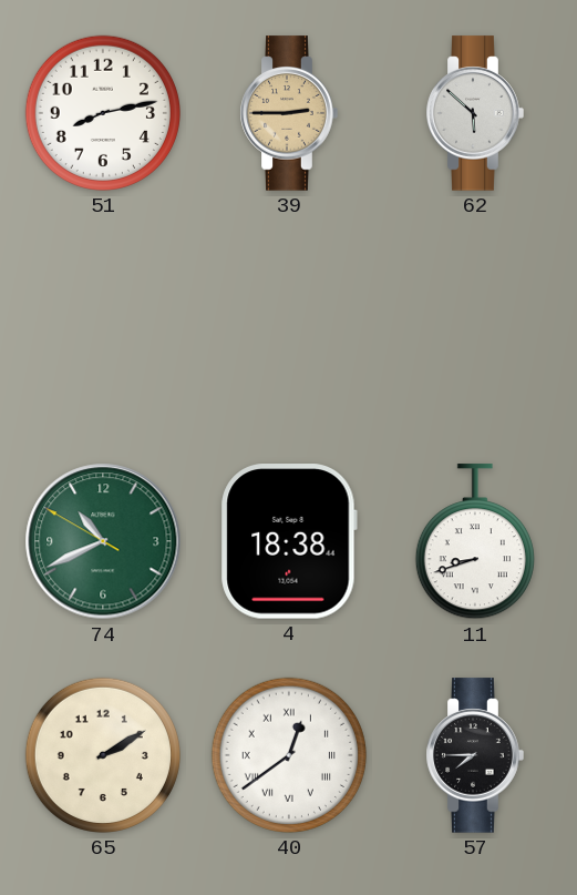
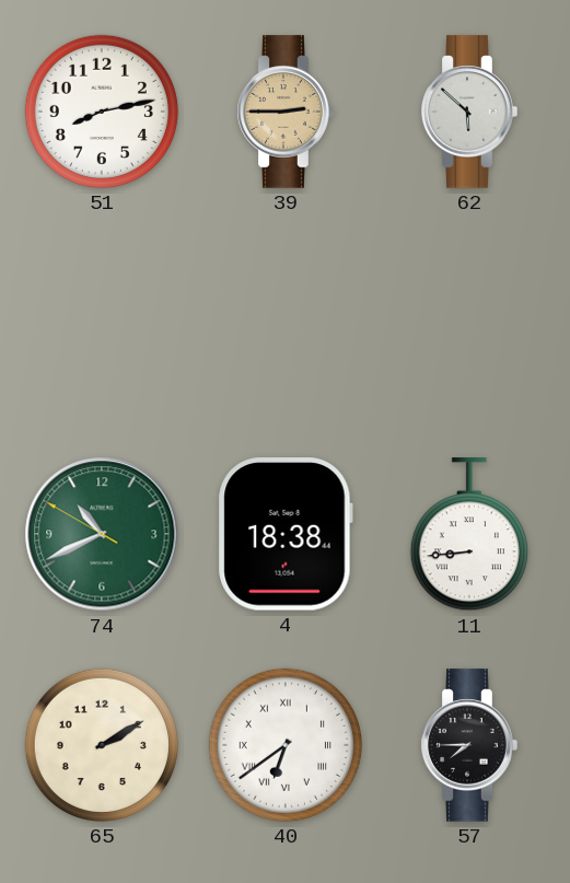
11: 8:42 -> 8:44 (469, 535)
40: 12:39 -> 6:39 (286, 745)
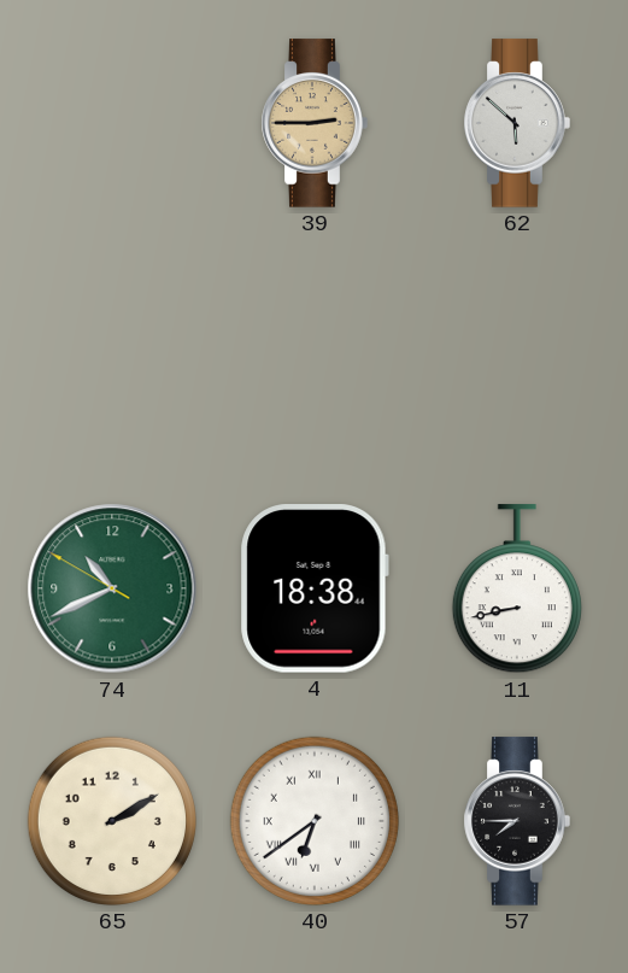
51: 8:13 -> none (102, 112)
11: 8:44 -> 8:43 (517, 590)
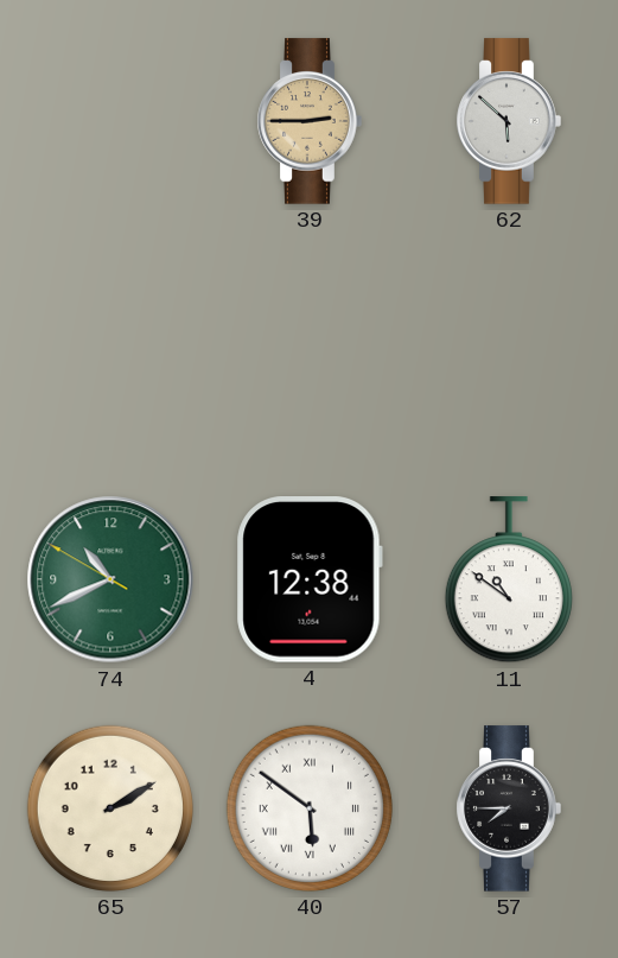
4: 18:38 -> 12:38 (310, 579)
11: 8:43 -> 10:51 (509, 580)
40: 6:39 -> 5:51 (310, 808)
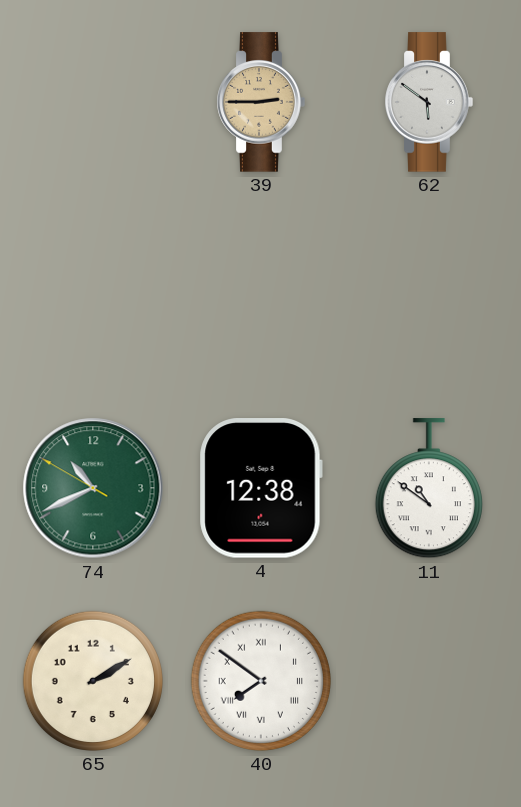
62: 5:52 -> 5:51 (429, 102)
40: 5:51 -> 7:51 (261, 681)
57: 7:45 -> none (509, 808)
